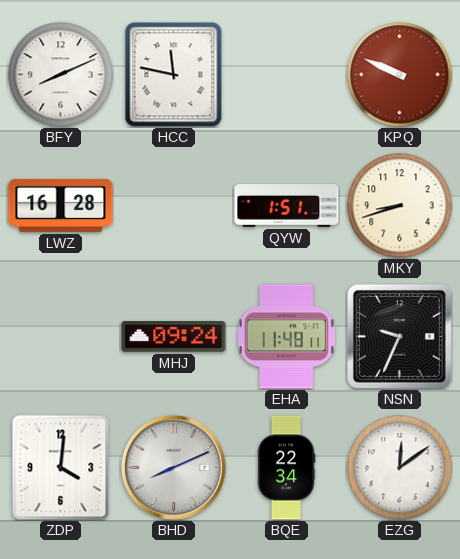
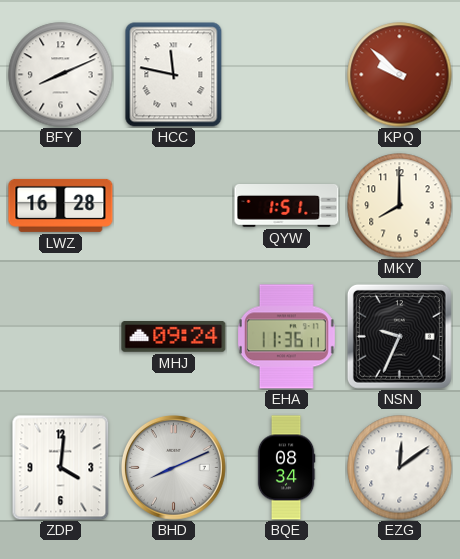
KPQ: 9:49 -> 9:52 (400, 75)
MKY: 8:42 -> 8:00 (400, 206)
EHA: 11:48 -> 11:36 (286, 337)
BQE: 22:34 -> 08:34 (286, 468)
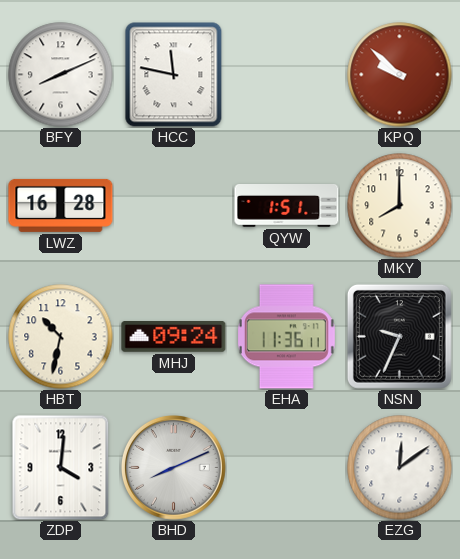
HBT: none -> 10:32 (61, 337)
BQE: 08:34 -> none (286, 468)
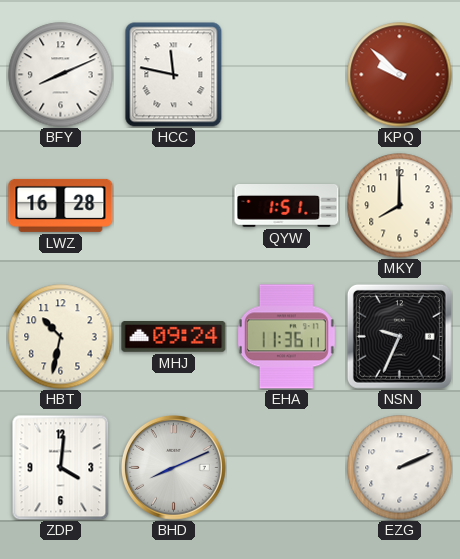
EZG: 12:09 -> 2:11 (400, 468)
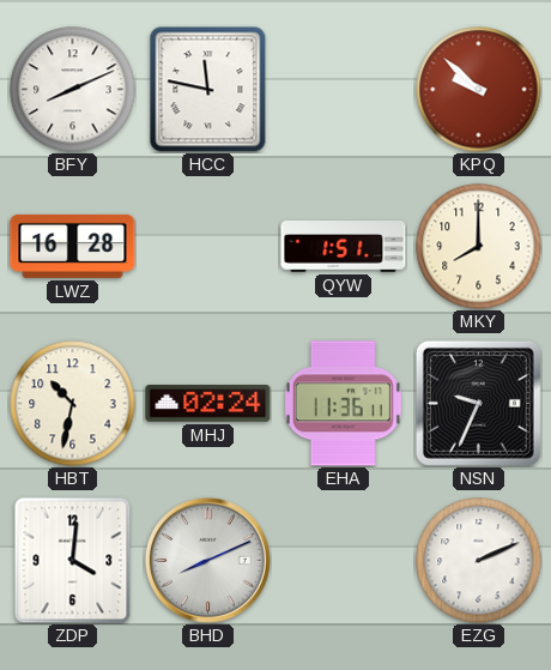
MHJ: 09:24 -> 02:24 (208, 404)
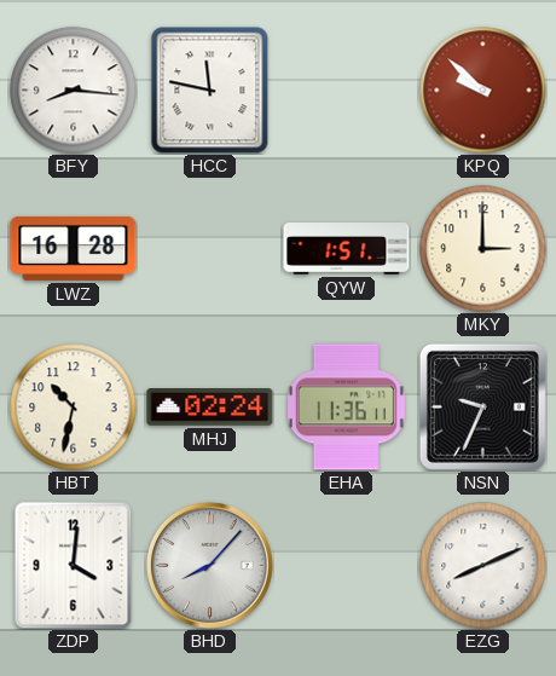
BFY: 8:11 -> 8:16 (74, 91)
MKY: 8:00 -> 3:00 (483, 249)
BHD: 8:11 -> 8:07 (209, 565)
EZG: 2:11 -> 8:11 (483, 566)
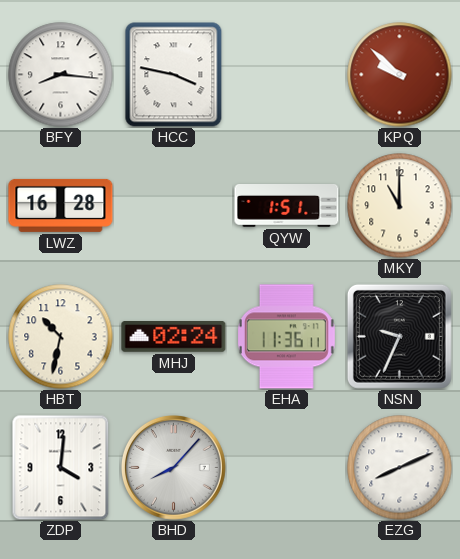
HCC: 11:47 -> 3:47 (174, 75)
MKY: 3:00 -> 11:00 (400, 206)
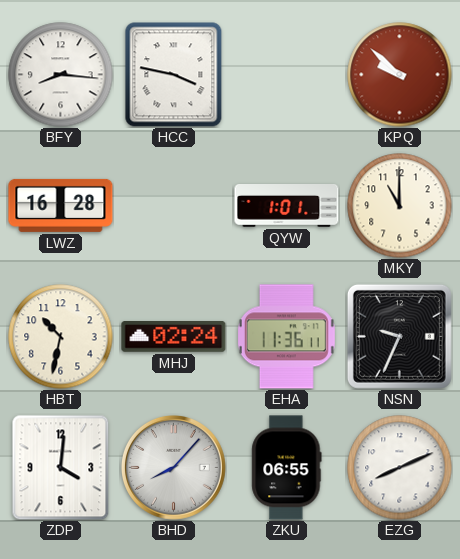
QYW: 1:51 -> 1:01 (287, 206)
ZKU: none -> 06:55 (287, 468)
